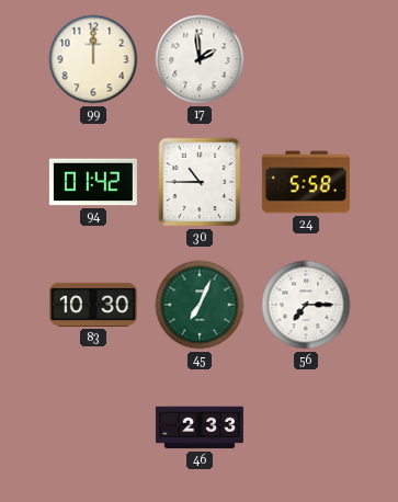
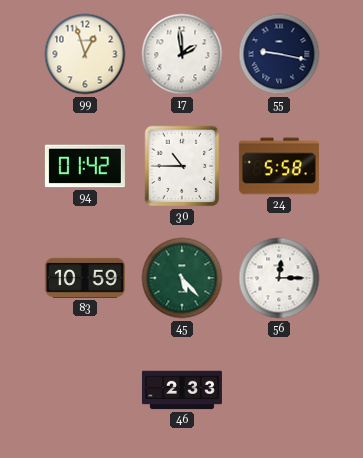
99: 12:00 -> 12:57 (85, 54)
55: none -> 9:17 (279, 54)
83: 10:30 -> 10:59 (85, 278)
45: 7:04 -> 5:23 (182, 278)
56: 7:15 -> 12:15 (279, 278)
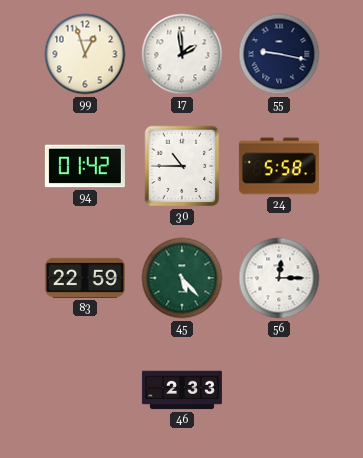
83: 10:59 -> 22:59 (85, 278)
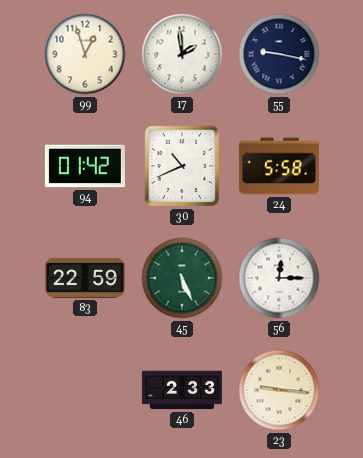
30: 10:45 -> 10:41 (182, 166)
45: 5:23 -> 5:26 (182, 278)
23: none -> 9:16 (279, 390)
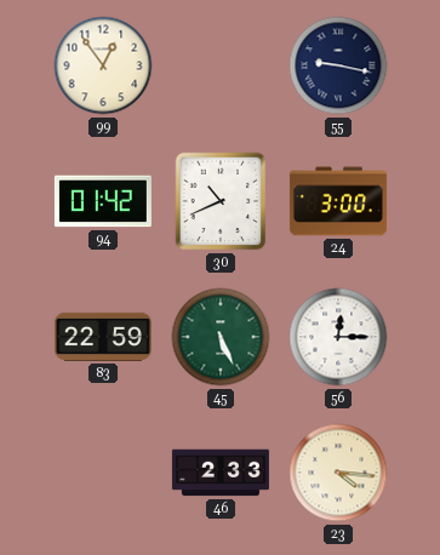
99: 12:57 -> 12:54 (103, 65)
17: 1:59 -> none (182, 54)
24: 5:58 -> 3:00 (338, 201)
23: 9:16 -> 4:16 (338, 473)
